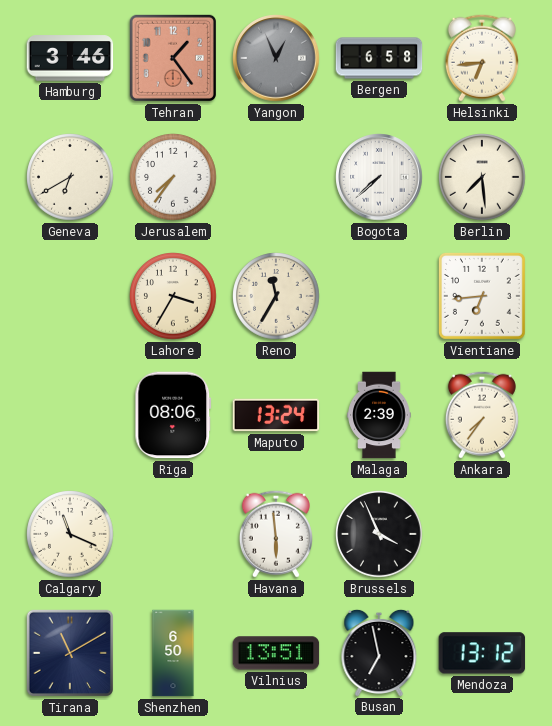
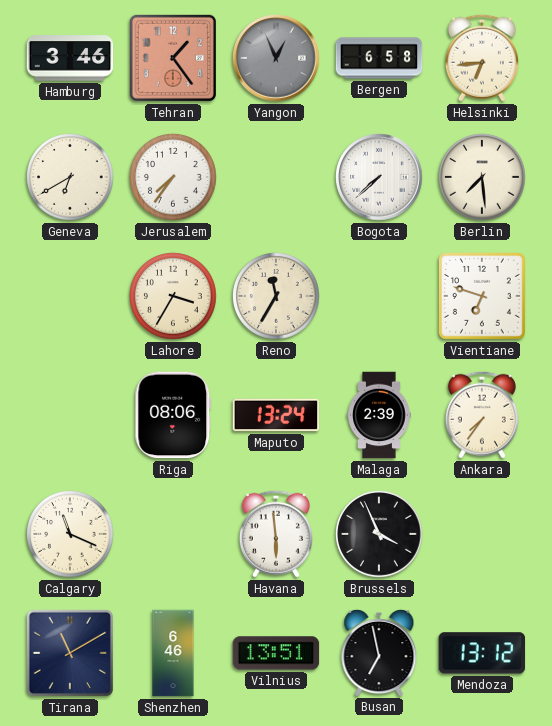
Vientiane: 6:44 -> 6:48 (482, 296)
Shenzhen: 6:50 -> 6:46 (173, 653)
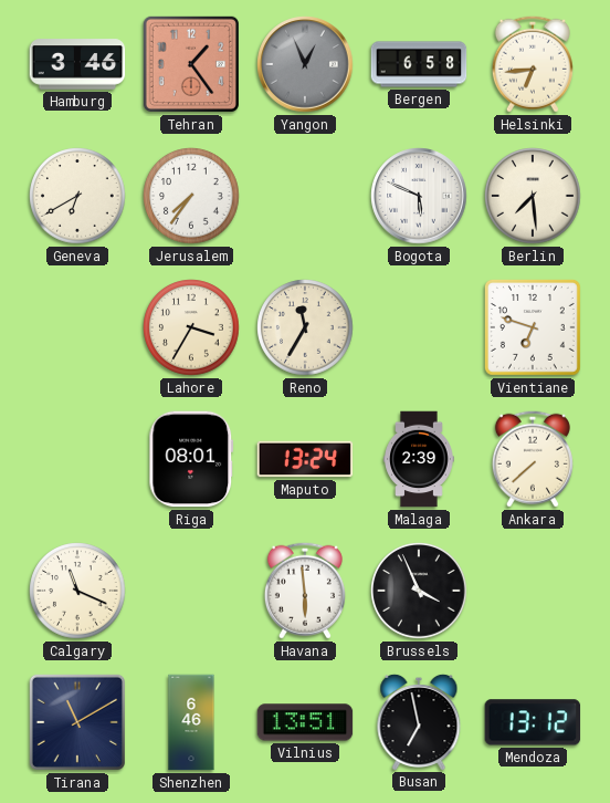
Bogota: 7:38 -> 5:49 (419, 196)
Riga: 08:06 -> 08:01 (191, 459)
Ankara: 7:36 -> 7:38 (533, 459)
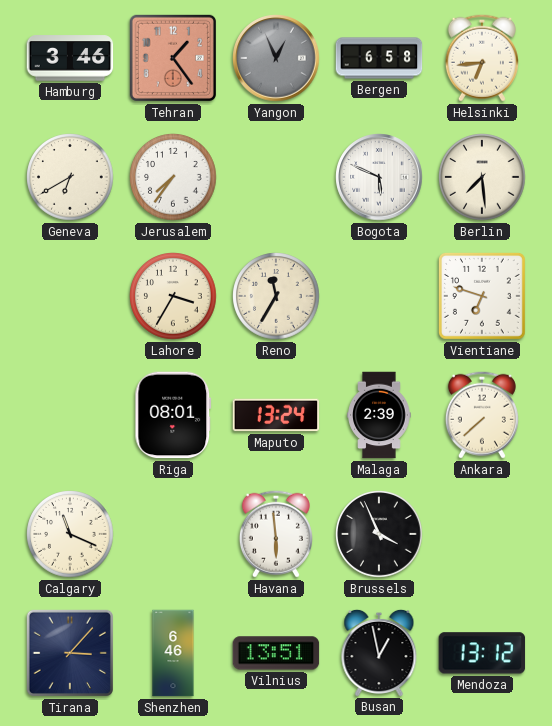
Tirana: 11:10 -> 3:07 (70, 653)
Busan: 6:58 -> 12:58 (379, 652)
